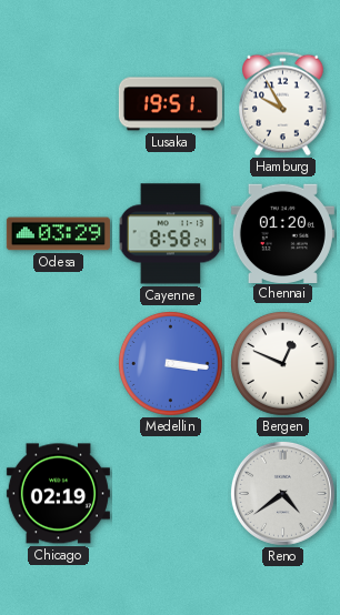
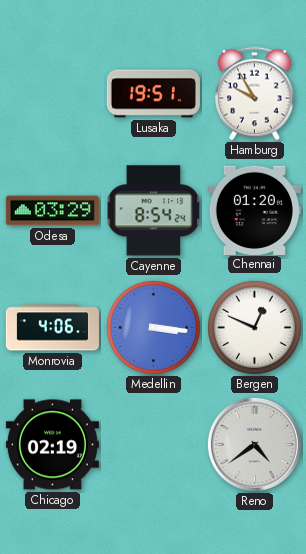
Cayenne: 8:58 -> 8:54 (154, 211)
Monrovia: none -> 4:06 (52, 328)
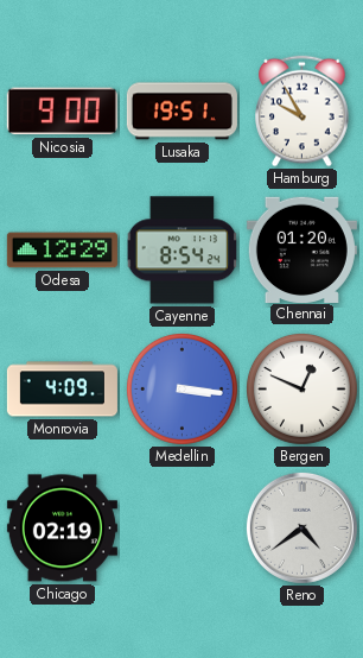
Nicosia: none -> 9:00 (62, 112)
Odesa: 03:29 -> 12:29 (62, 251)
Monrovia: 4:06 -> 4:09 (62, 390)
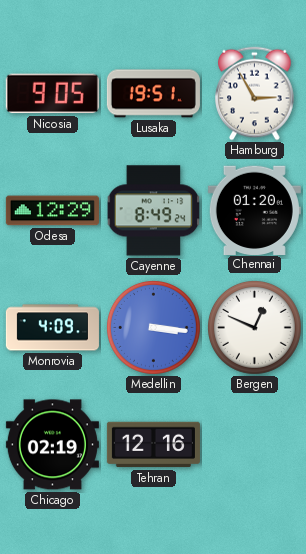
Nicosia: 9:00 -> 9:05 (52, 94)
Hamburg: 9:55 -> 2:55 (255, 94)
Cayenne: 8:54 -> 8:49 (154, 211)
Tehran: none -> 12:16 (153, 445)
Reno: 4:39 -> none (301, 527)
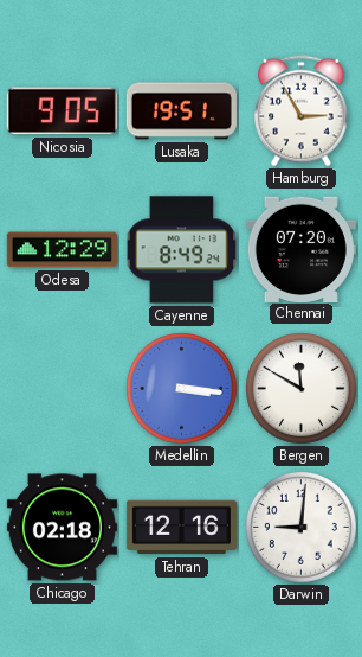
Chennai: 01:20 -> 07:20 (300, 249)
Monrovia: 4:09 -> none (52, 328)
Bergen: 12:49 -> 11:50 (300, 388)
Chicago: 02:19 -> 02:18 (62, 528)
Darwin: none -> 9:01 (300, 527)
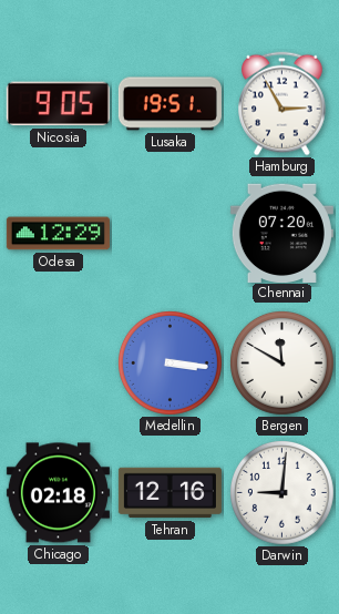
Cayenne: 8:49 -> none (182, 250)
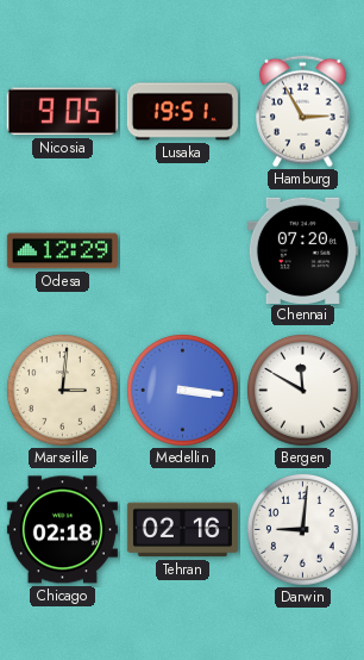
Marseille: none -> 3:01 (62, 390)
Tehran: 12:16 -> 02:16 (182, 530)
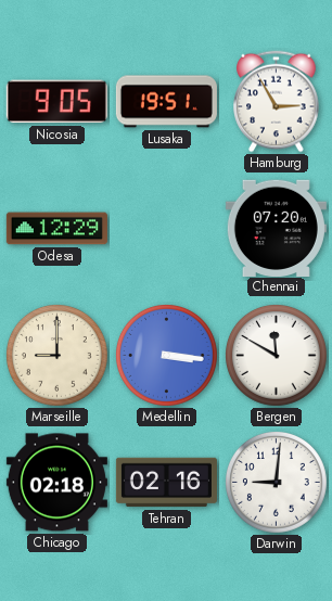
Marseille: 3:01 -> 9:00 (56, 355)
